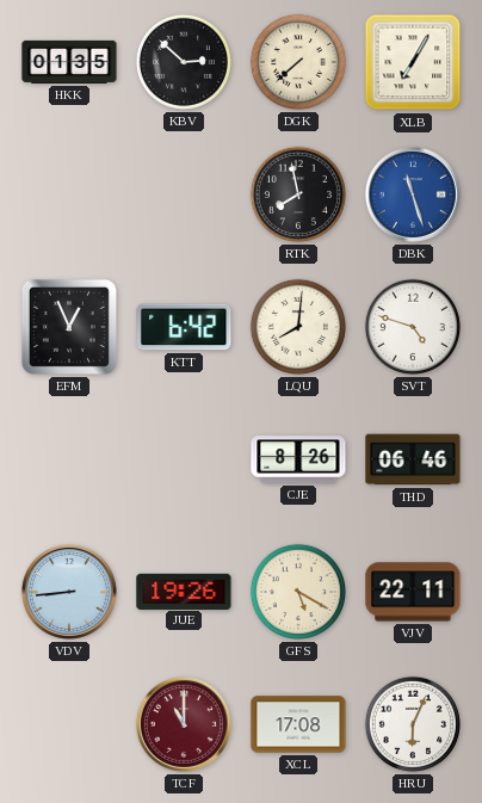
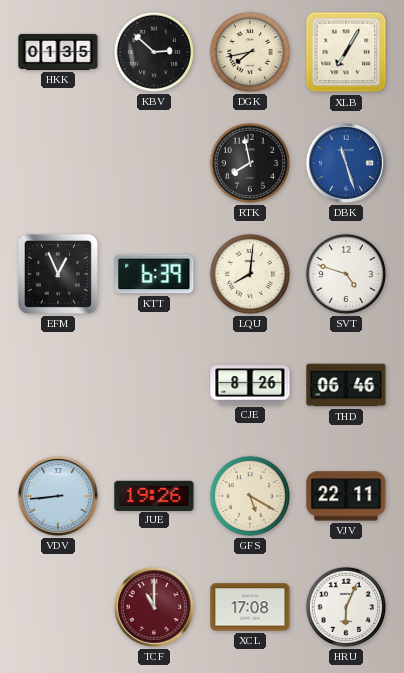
DGK: 7:38 -> 7:43 (250, 52)
KTT: 6:42 -> 6:39 (154, 274)
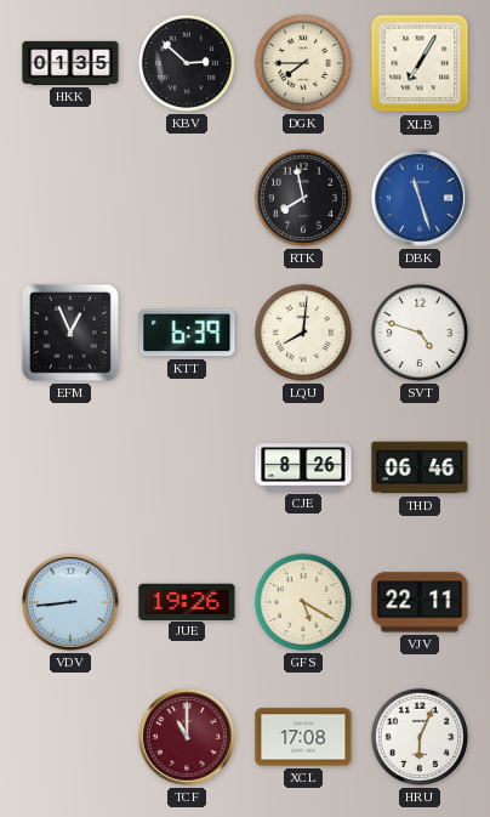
DGK: 7:43 -> 7:45 (303, 63)
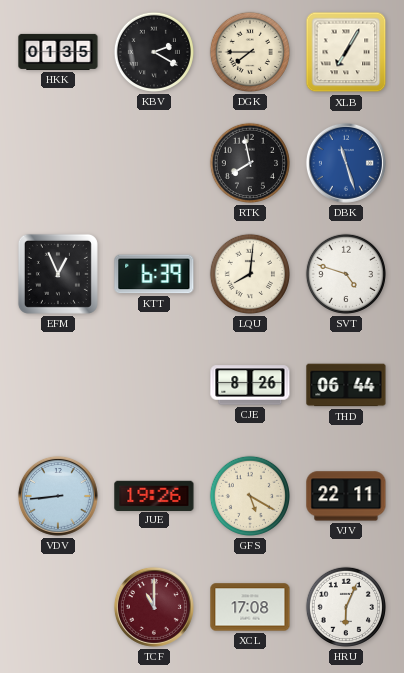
KBV: 2:52 -> 2:20 (154, 52)
THD: 06:46 -> 06:44 (346, 385)
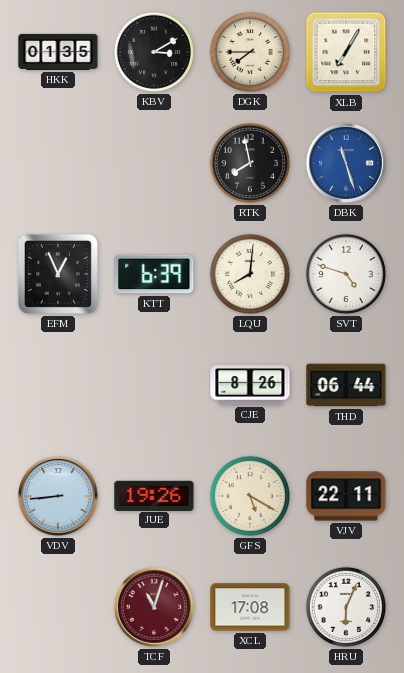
KBV: 2:20 -> 3:10 (154, 52)
TCF: 11:00 -> 11:03 (154, 607)
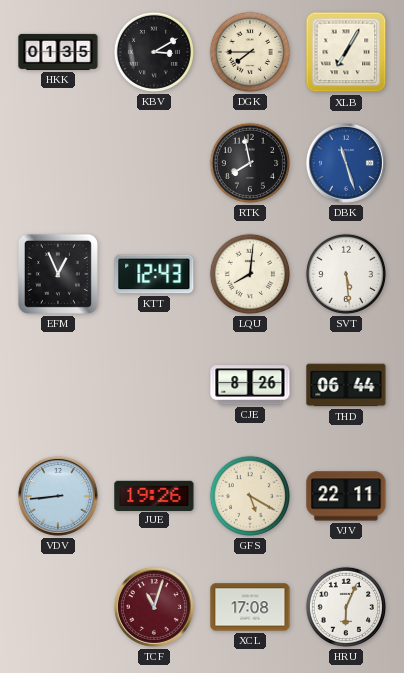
KTT: 6:39 -> 12:43 (154, 274)
SVT: 4:48 -> 5:29 (346, 274)
